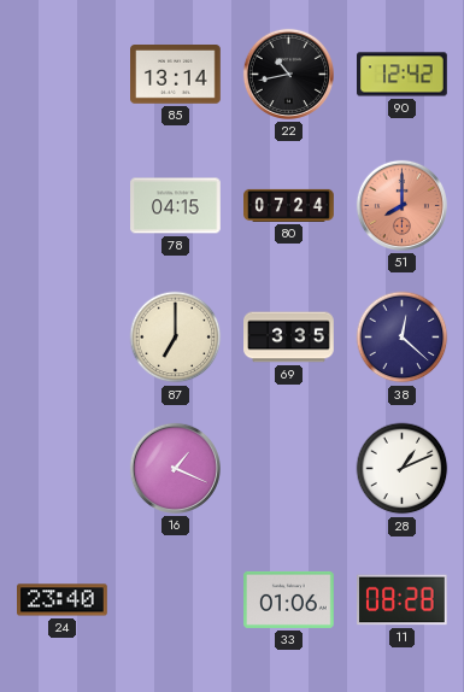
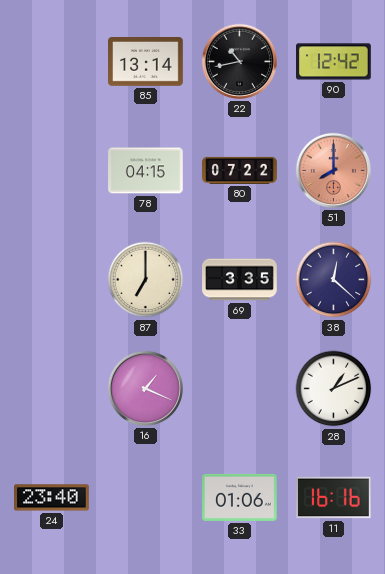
80: 07:24 -> 07:22 (240, 170)
11: 08:28 -> 16:16 (334, 498)
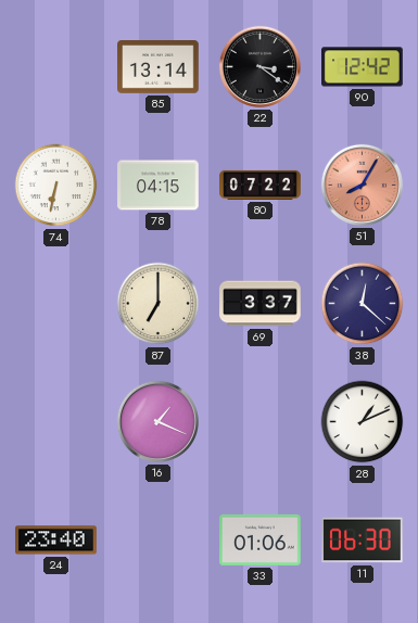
22: 10:43 -> 3:21 (259, 66)
74: none -> 6:32 (56, 186)
51: 8:00 -> 8:05 (362, 185)
69: 3:35 -> 3:37 (261, 304)
11: 16:16 -> 06:30 (363, 541)
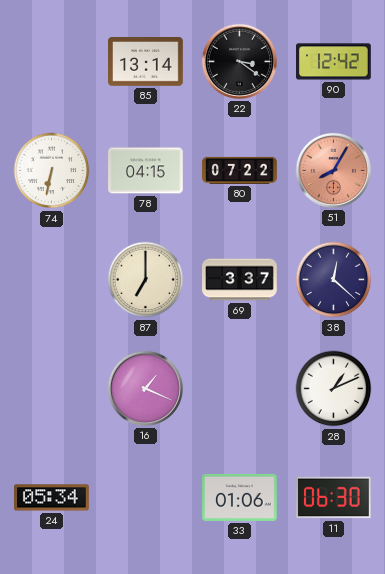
24: 23:40 -> 05:34 (52, 498)
